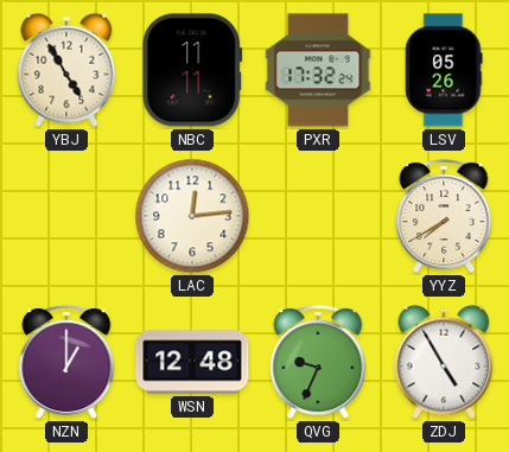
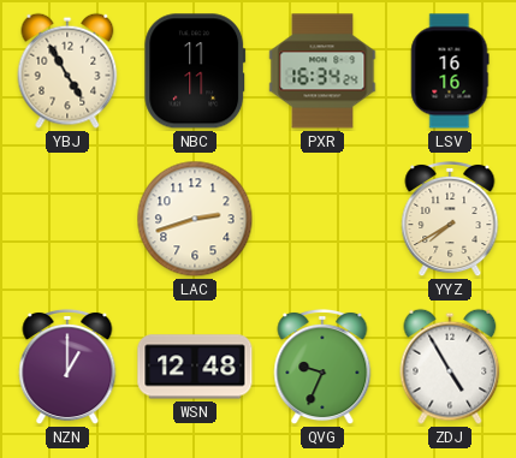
PXR: 17:32 -> 16:34 (322, 71)
LSV: 05:26 -> 16:16 (450, 71)
LAC: 12:14 -> 2:42 (195, 219)
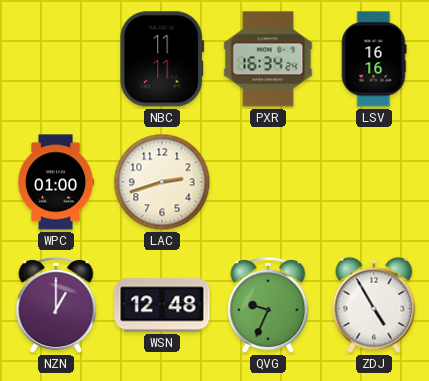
YBJ: 4:55 -> none (67, 71)
WPC: none -> 01:00 (56, 182)
YYZ: 7:40 -> none (450, 219)
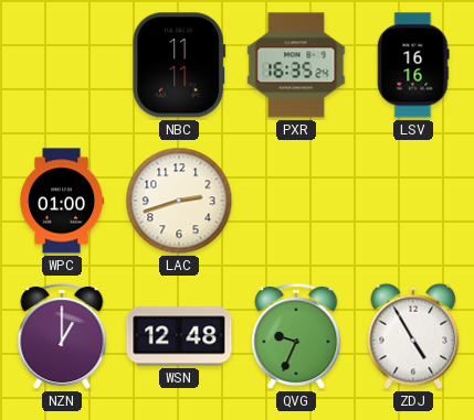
PXR: 16:34 -> 16:35 (296, 65)
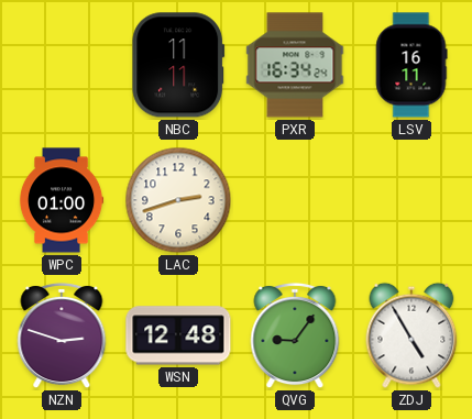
PXR: 16:35 -> 16:34 (295, 65)
LSV: 16:16 -> 16:11 (411, 65)
NZN: 1:00 -> 2:48 (62, 335)
QVG: 9:34 -> 9:06 (295, 335)
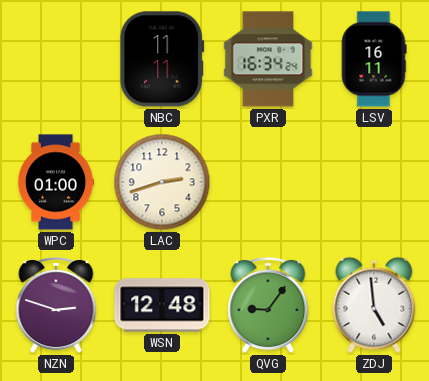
ZDJ: 4:55 -> 4:59 (374, 305)
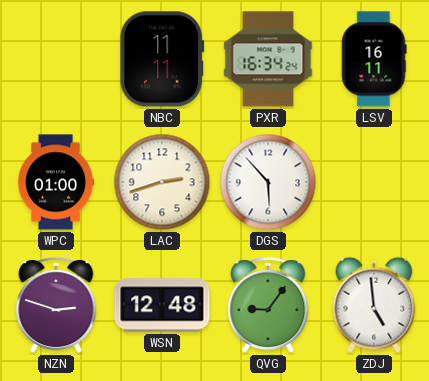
DGS: none -> 5:53 (268, 182)
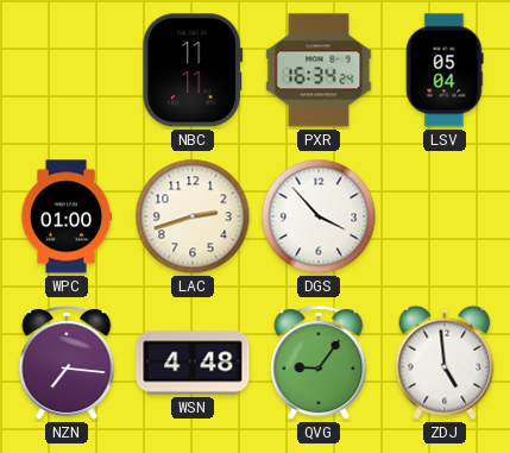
LSV: 16:11 -> 05:04 (445, 70)
DGS: 5:53 -> 3:53 (319, 216)
NZN: 2:48 -> 7:16 (67, 363)
WSN: 12:48 -> 4:48 (193, 363)
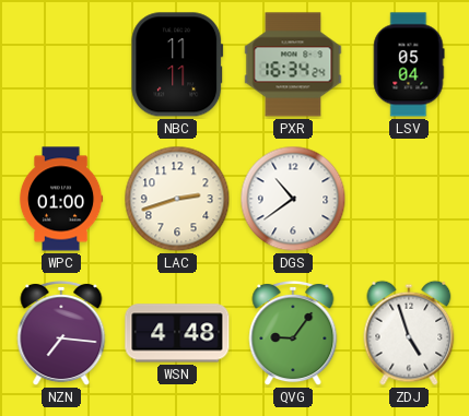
DGS: 3:53 -> 10:39 (293, 199)
ZDJ: 4:59 -> 4:57 (409, 333)
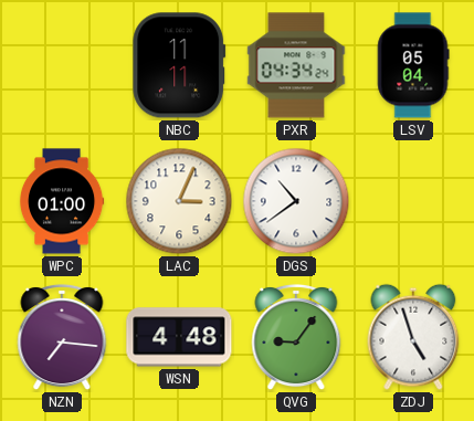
PXR: 16:34 -> 04:34 (296, 65)
LAC: 2:42 -> 3:04 (179, 201)
